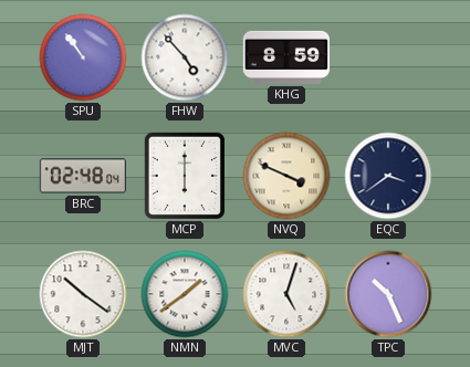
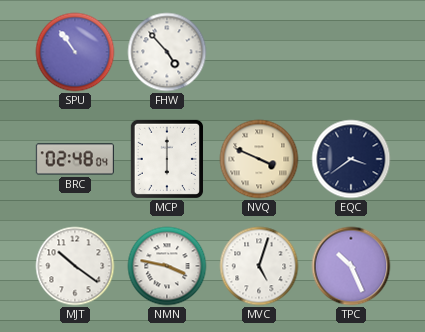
KHG: 8:59 -> none (285, 57)
NMN: 1:39 -> 3:47 (167, 266)
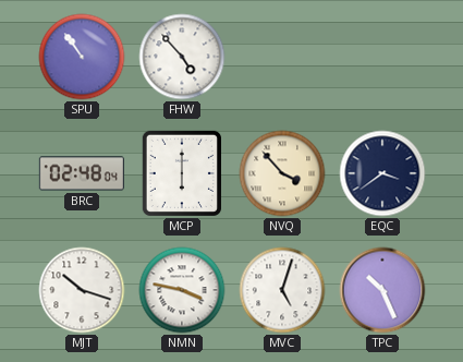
NVQ: 3:49 -> 3:53 (282, 173)
MJT: 10:21 -> 10:18 (82, 290)
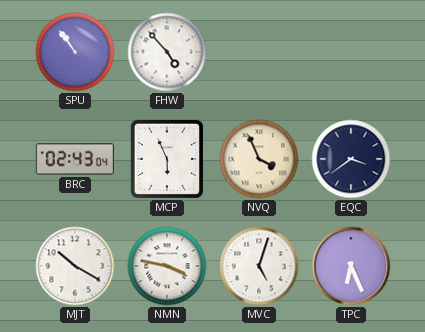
BRC: 02:48 -> 02:43 (75, 159)
MCP: 6:00 -> 5:56 (167, 159)
NVQ: 3:53 -> 3:56 (259, 159)
MJT: 10:18 -> 10:20 (75, 266)
TPC: 10:26 -> 6:26 (351, 266)
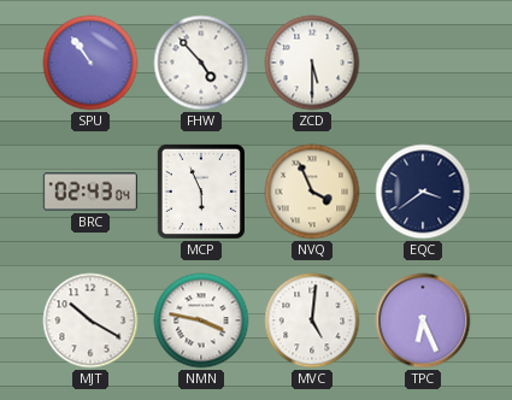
ZCD: none -> 5:30 (312, 63)
MVC: 5:03 -> 5:01 (312, 320)
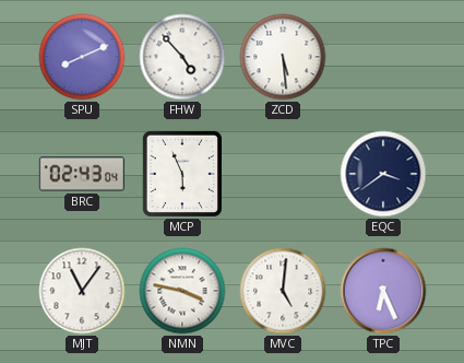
SPU: 10:54 -> 8:11 (82, 57)
ZCD: 5:30 -> 5:29 (283, 57)
NVQ: 3:56 -> none (312, 192)
MJT: 10:20 -> 11:06 (82, 291)
